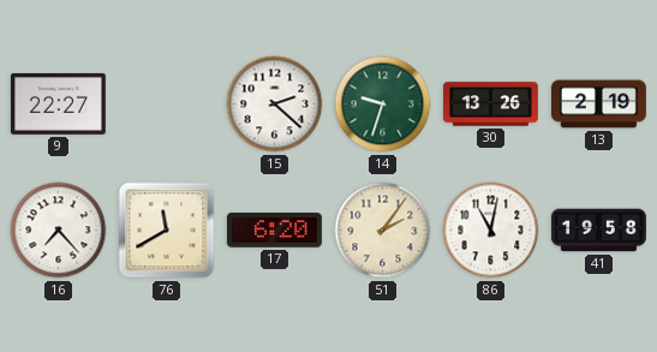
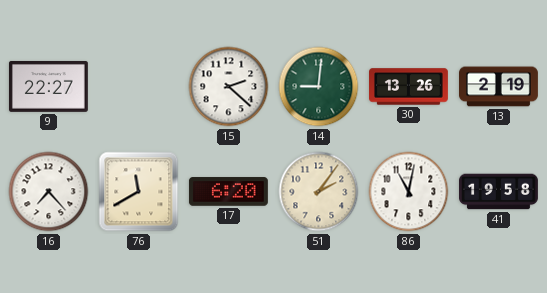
14: 9:33 -> 9:01 (319, 87)
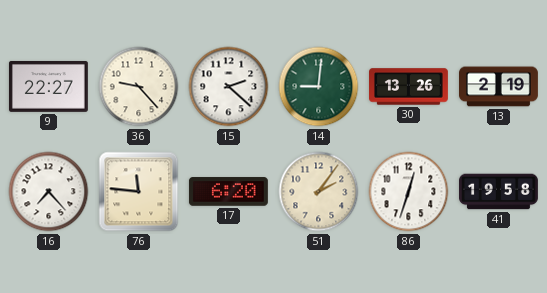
36: none -> 9:23 (139, 87)
76: 11:40 -> 11:46 (139, 192)
86: 11:02 -> 12:33 (409, 192)
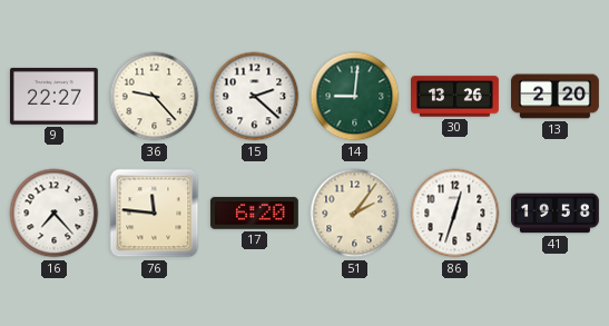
13: 2:19 -> 2:20 (556, 97)
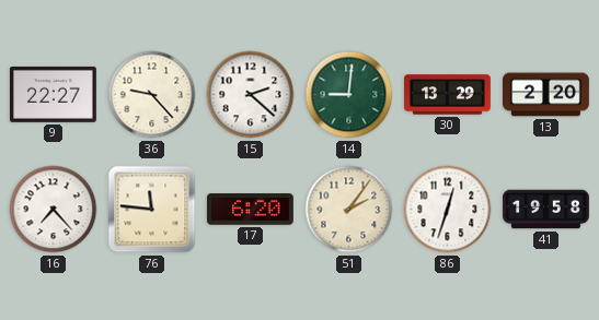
30: 13:26 -> 13:29 (448, 95)
